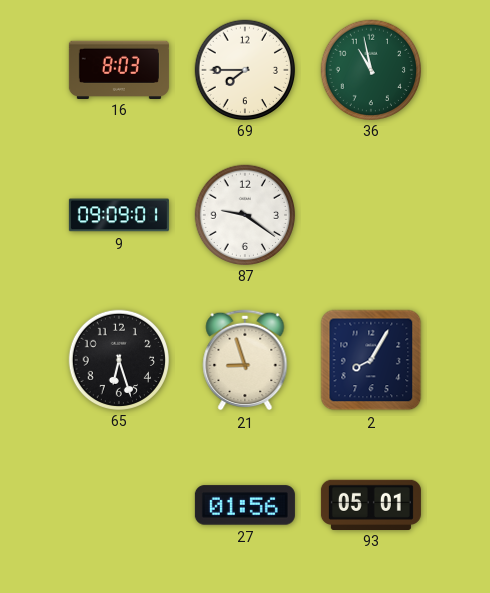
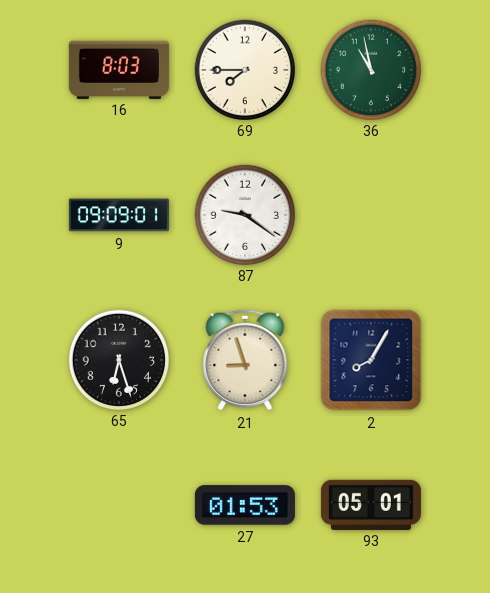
27: 01:56 -> 01:53 (245, 505)
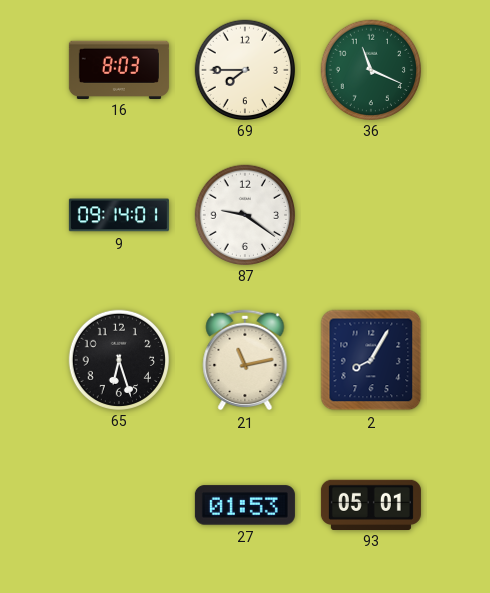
36: 10:58 -> 11:19 (370, 69)
9: 09:09 -> 09:14 (119, 215)
21: 8:57 -> 11:13 (245, 360)
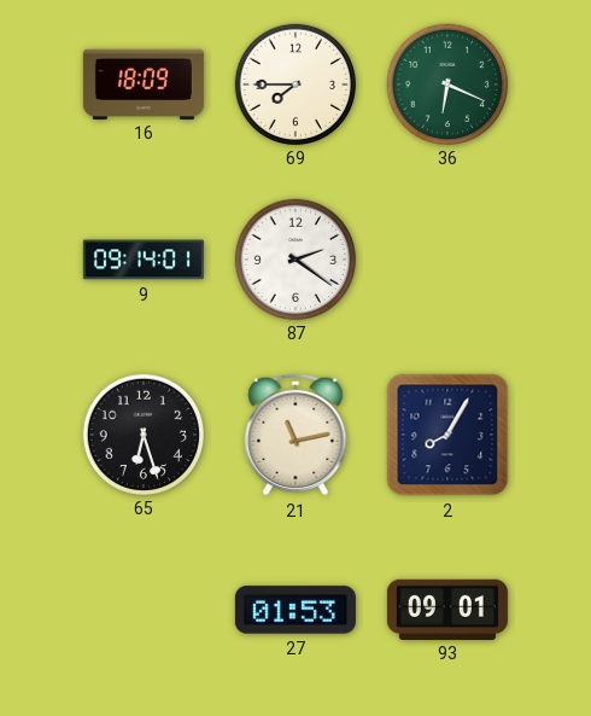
16: 8:03 -> 18:09 (144, 83)
36: 11:19 -> 6:19 (446, 83)
87: 9:21 -> 2:21 (294, 258)
93: 05:01 -> 09:01 (447, 609)
